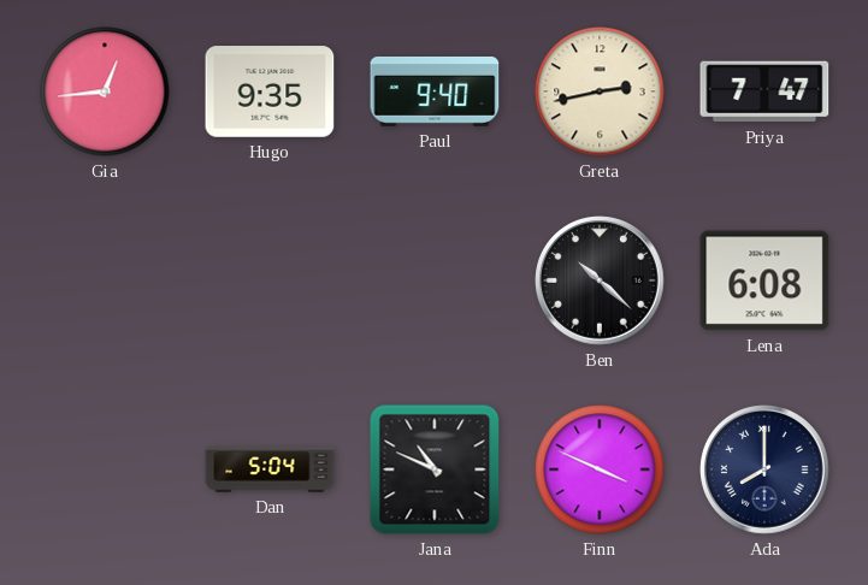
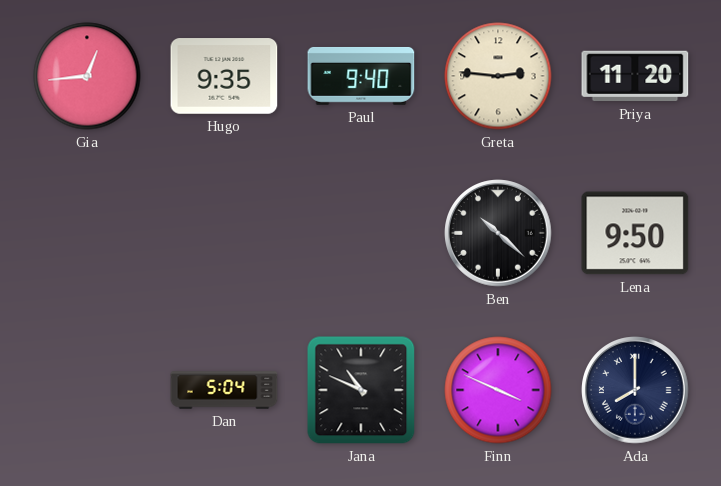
Greta: 2:43 -> 2:46 (498, 76)
Priya: 7:47 -> 11:20 (635, 76)
Lena: 6:08 -> 9:50 (635, 233)
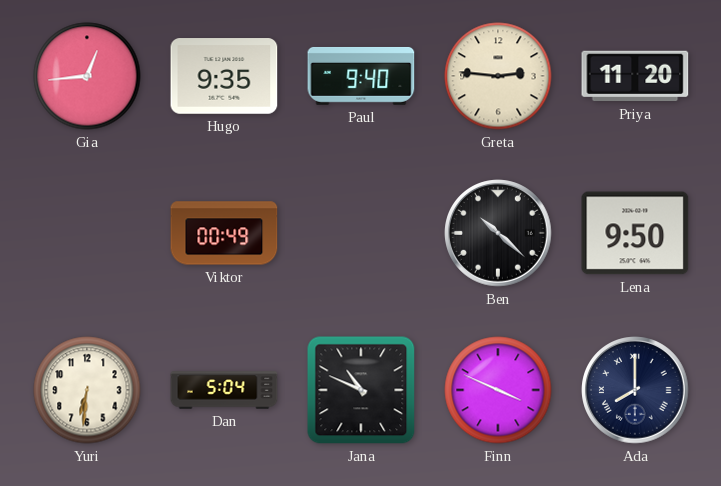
Viktor: none -> 00:49 (224, 233)
Yuri: none -> 6:31 (87, 390)
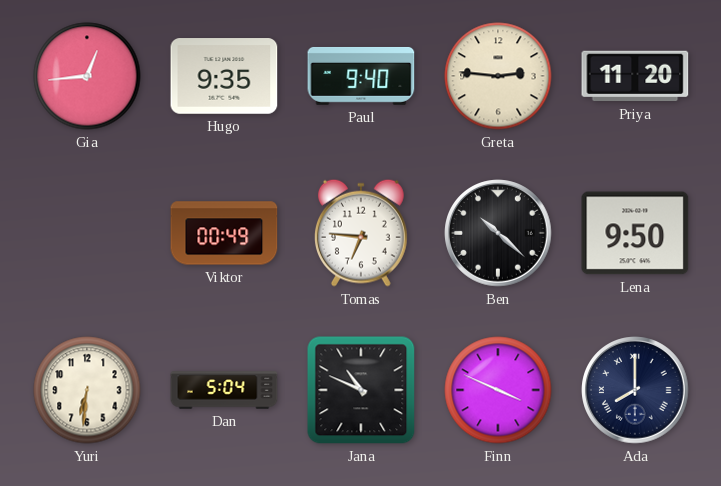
Tomas: none -> 6:46 (361, 233)
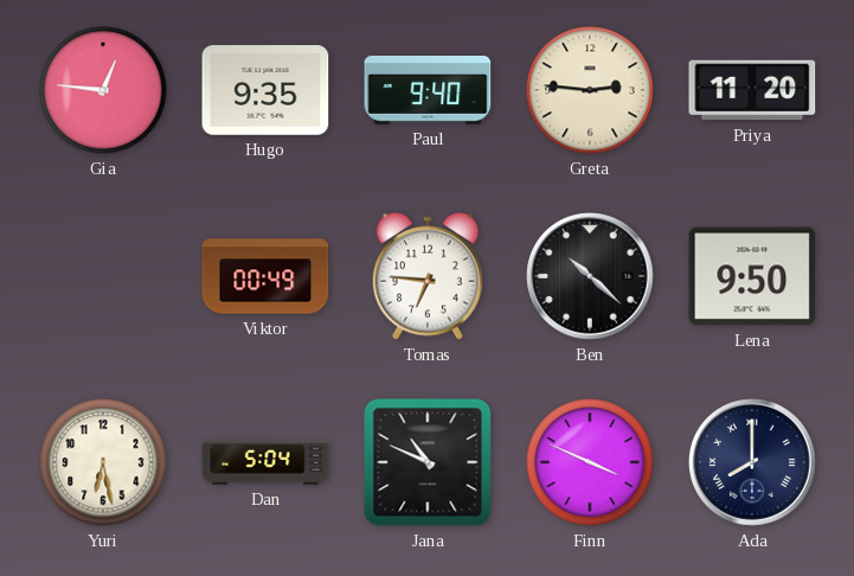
Gia: 12:44 -> 12:46 (103, 90)
Yuri: 6:31 -> 6:28 (103, 462)
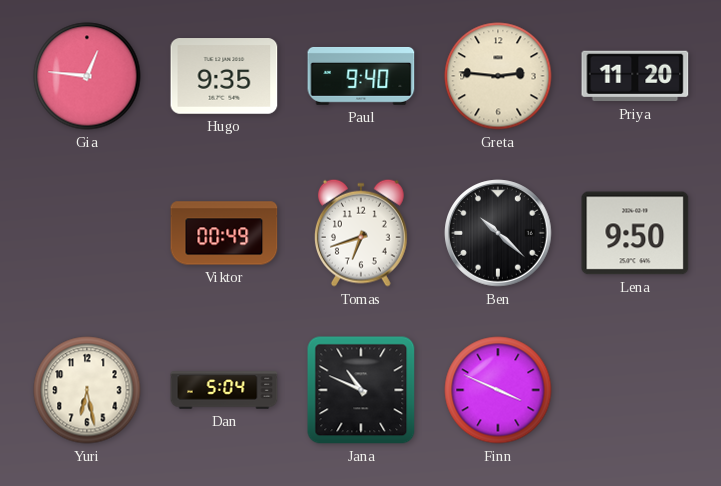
Tomas: 6:46 -> 6:42 (361, 233)
Ada: 8:00 -> none (752, 462)
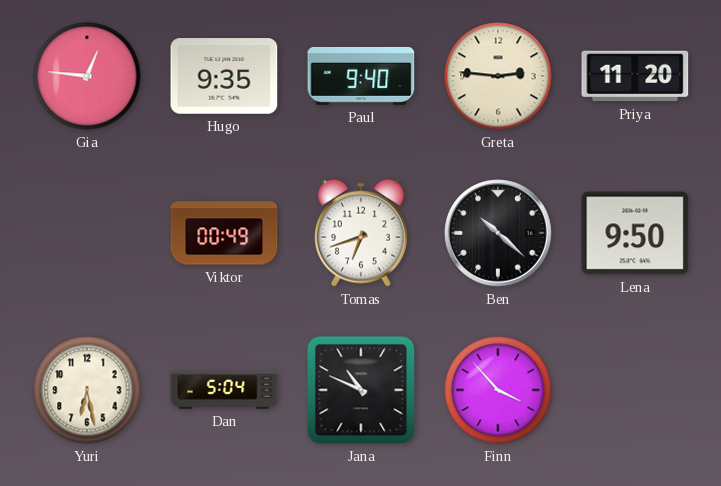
Finn: 3:49 -> 3:53 (498, 390)
